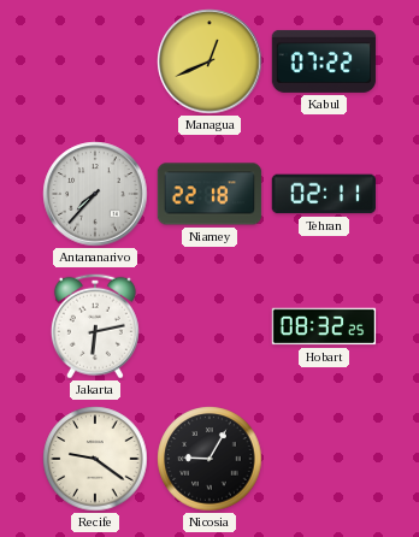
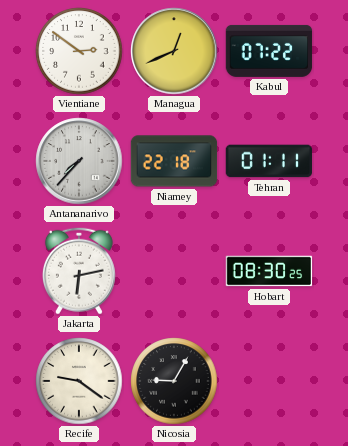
Vientiane: none -> 2:51 (79, 51)
Tehran: 02:11 -> 01:11 (269, 161)
Hobart: 08:32 -> 08:30 (269, 271)
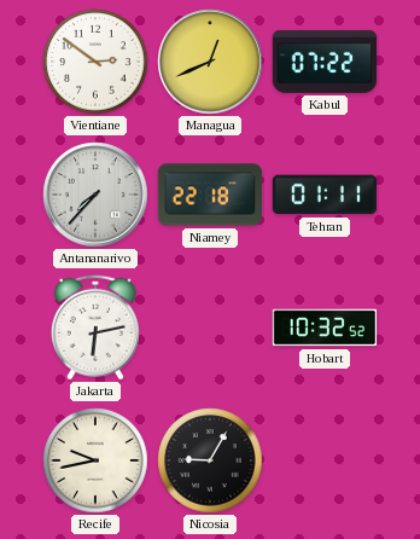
Hobart: 08:30 -> 10:32 (325, 328)
Recife: 9:21 -> 9:43 (95, 460)
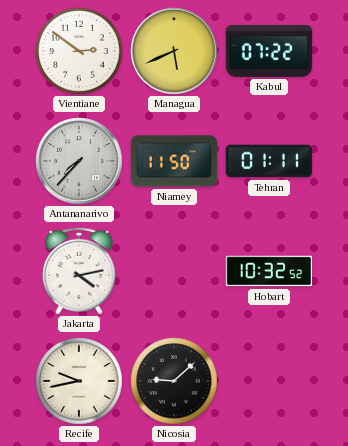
Managua: 12:41 -> 5:41 (174, 51)
Niamey: 22:18 -> 11:50 (174, 161)
Jakarta: 6:13 -> 4:13 (79, 271)
Nicosia: 9:05 -> 9:08 (174, 381)
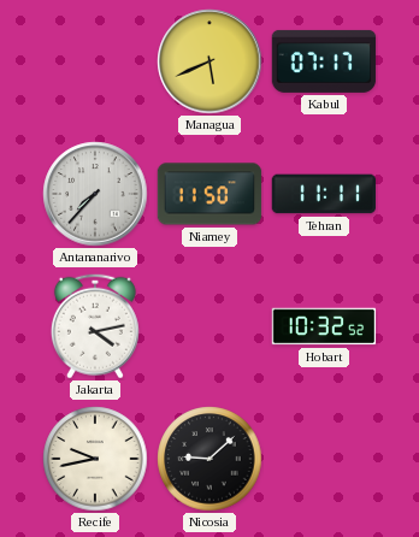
Vientiane: 2:51 -> none (79, 51)
Kabul: 07:22 -> 07:17 (324, 61)
Tehran: 01:11 -> 11:11 (324, 194)
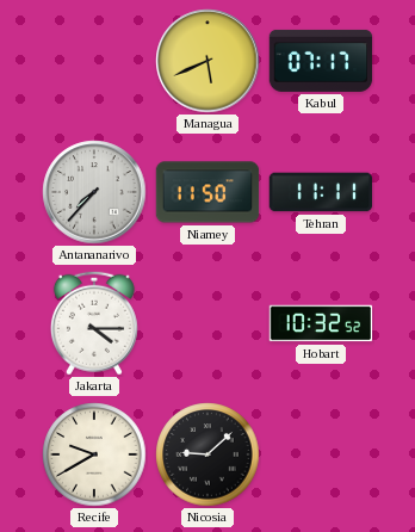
Jakarta: 4:13 -> 4:15 (94, 323)
Recife: 9:43 -> 9:40 (94, 454)
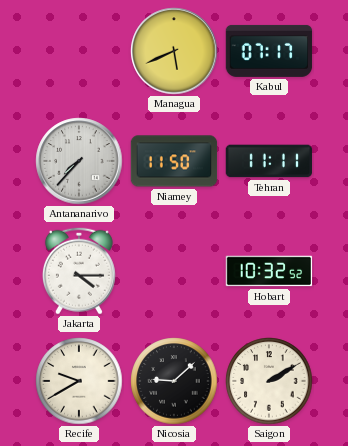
Saigon: none -> 2:10 (269, 381)
